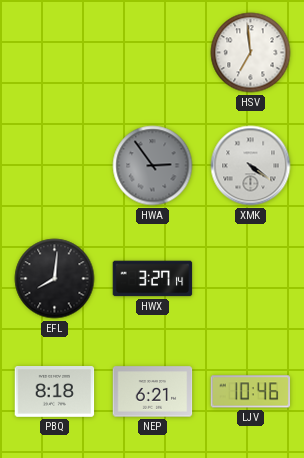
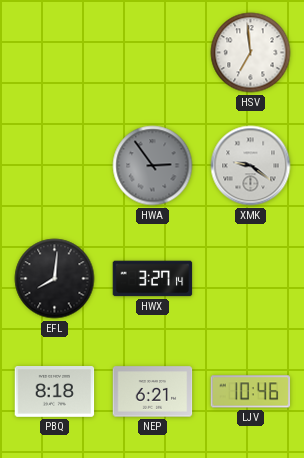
XMK: 4:21 -> 9:21 (251, 166)
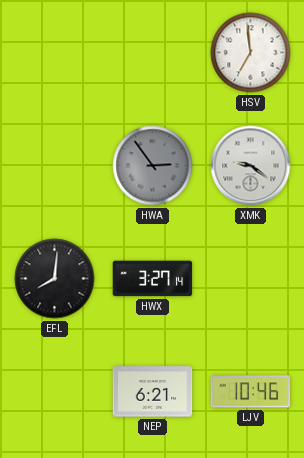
PBQ: 8:18 -> none (55, 392)
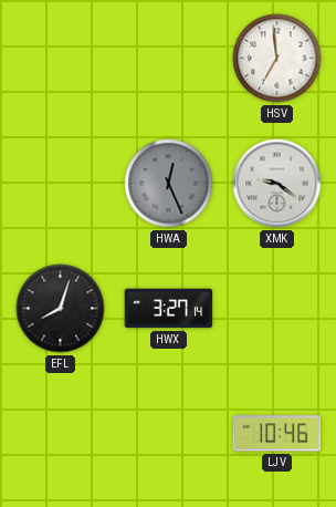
HWA: 2:54 -> 12:26 (169, 184)
EFL: 8:01 -> 8:03 (61, 309)
NEP: 6:21 -> none (153, 392)
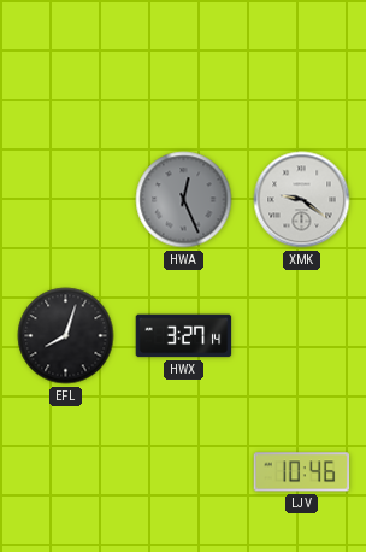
HSV: 6:59 -> none (277, 59)
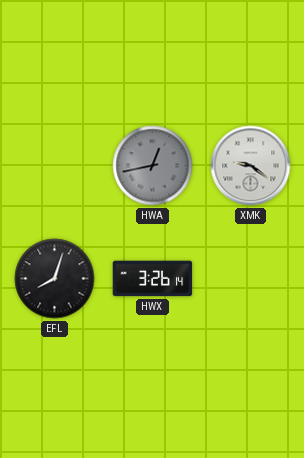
HWA: 12:26 -> 12:43 (153, 166)
HWX: 3:27 -> 3:26 (153, 279)
LJV: 10:46 -> none (302, 472)
